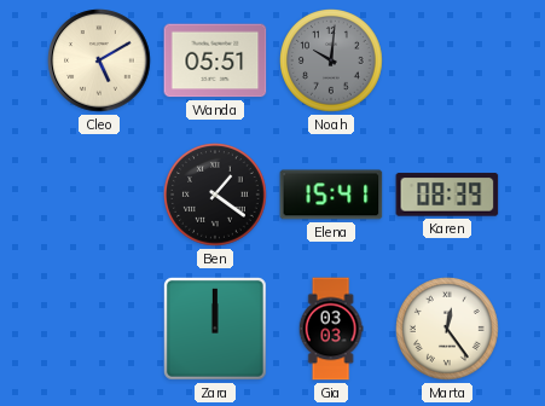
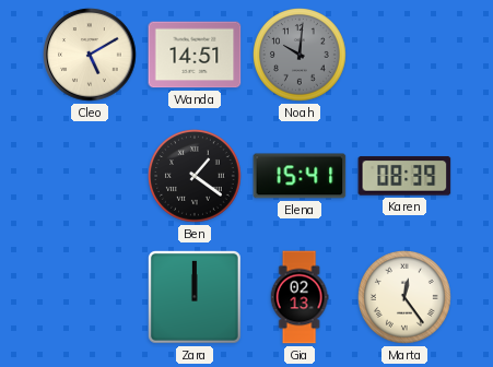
Wanda: 05:51 -> 14:51 (195, 55)
Gia: 03:03 -> 02:13 (300, 297)
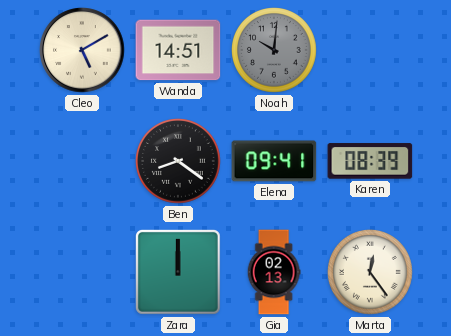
Ben: 1:21 -> 8:21 (179, 162)
Elena: 15:41 -> 09:41 (274, 161)
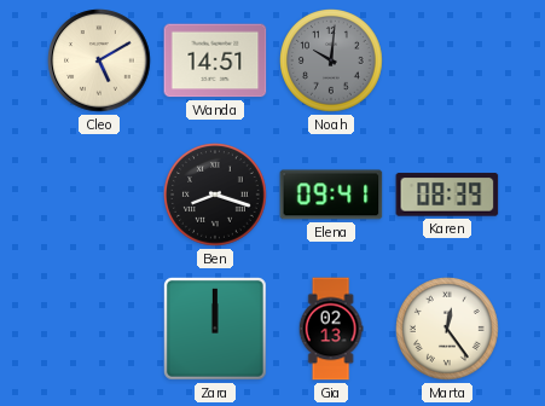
Ben: 8:21 -> 8:18 (216, 196)
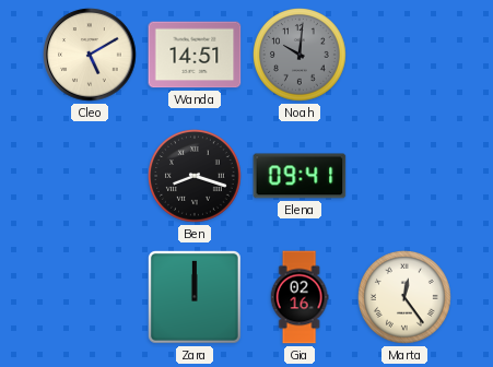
Karen: 08:39 -> none (447, 195)
Gia: 02:13 -> 02:16 (300, 297)
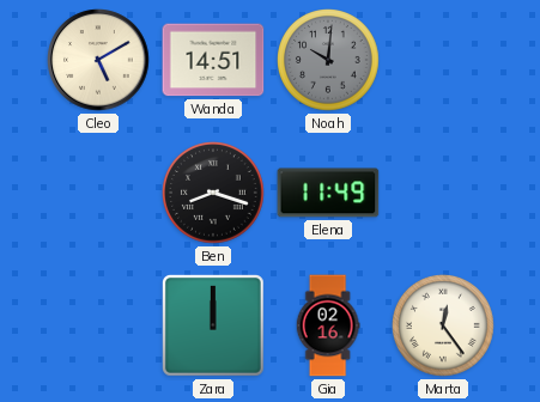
Elena: 09:41 -> 11:49 (328, 193)
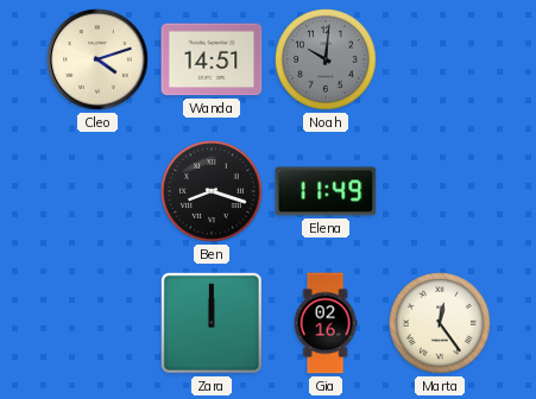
Cleo: 5:10 -> 4:12 (97, 59)
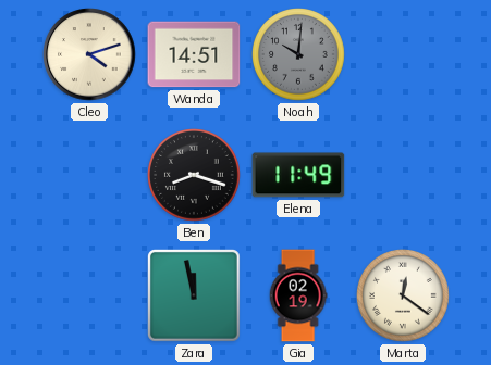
Zara: 12:00 -> 11:58 (195, 297)
Gia: 02:16 -> 02:19 (298, 295)
Marta: 12:24 -> 12:21 (404, 297)
